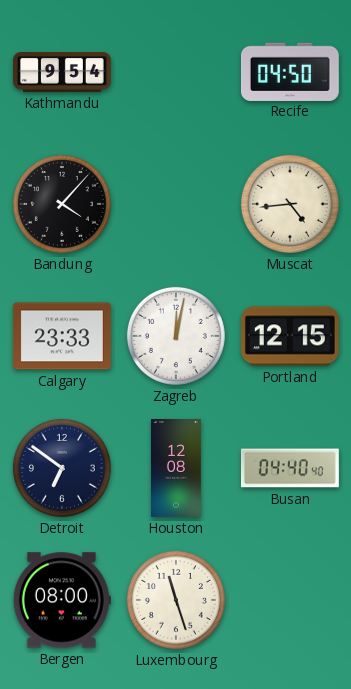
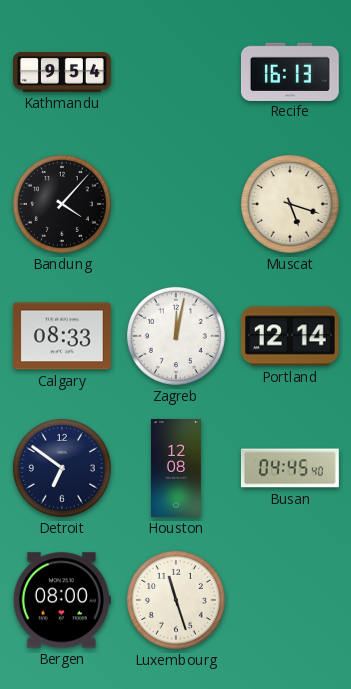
Recife: 04:50 -> 16:13 (290, 71)
Muscat: 4:44 -> 5:18 (290, 204)
Calgary: 23:33 -> 08:33 (62, 336)
Portland: 12:15 -> 12:14 (290, 336)
Busan: 04:40 -> 04:45 (290, 468)
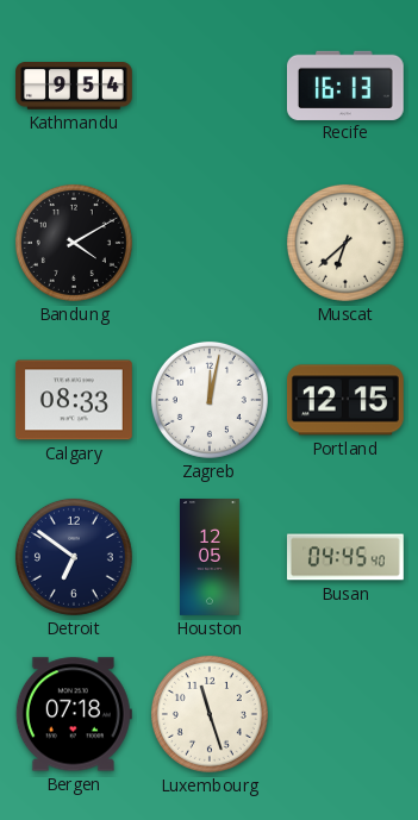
Bandung: 4:07 -> 4:10 (74, 243)
Muscat: 5:18 -> 6:38 (345, 243)
Portland: 12:14 -> 12:15 (345, 400)
Houston: 12:08 -> 12:05 (211, 558)
Bergen: 08:00 -> 07:18 (74, 714)
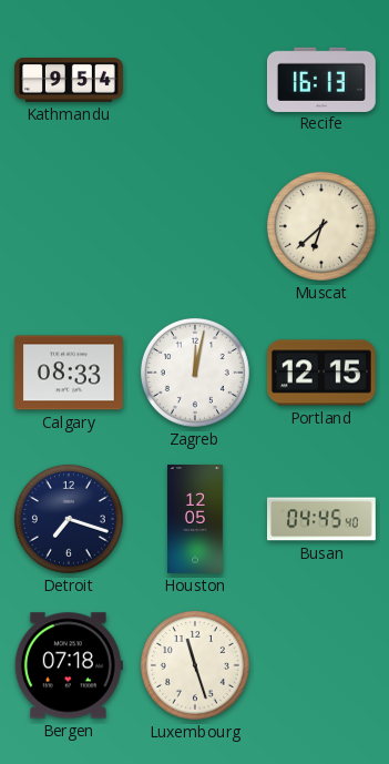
Bandung: 4:10 -> none (74, 243)
Detroit: 6:51 -> 7:18 (69, 519)
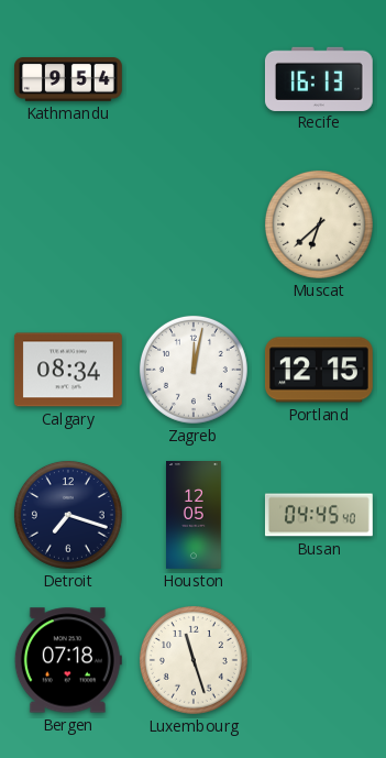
Calgary: 08:33 -> 08:34 (68, 370)
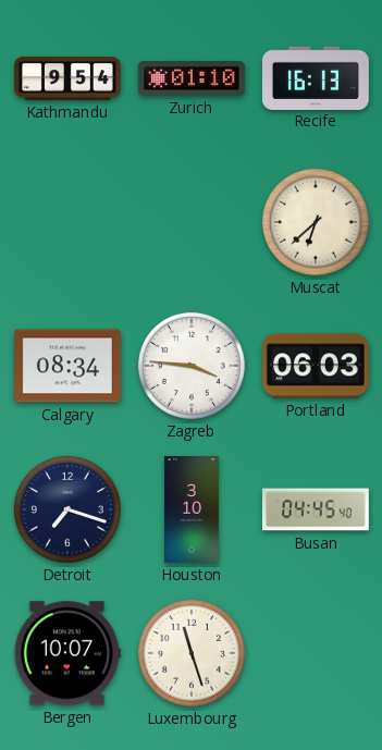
Zurich: none -> 01:10 (192, 78)
Zagreb: 12:02 -> 3:46 (192, 366)
Portland: 12:15 -> 06:03 (316, 366)
Houston: 12:05 -> 3:10 (193, 511)
Bergen: 07:18 -> 10:07 (67, 653)
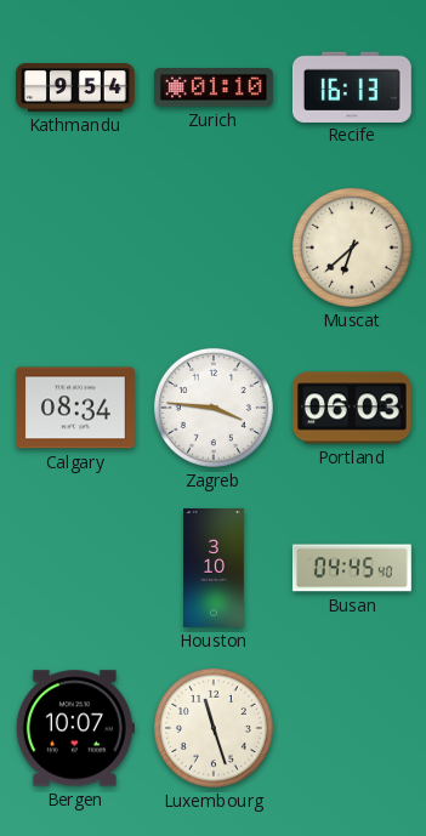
Detroit: 7:18 -> none (67, 509)
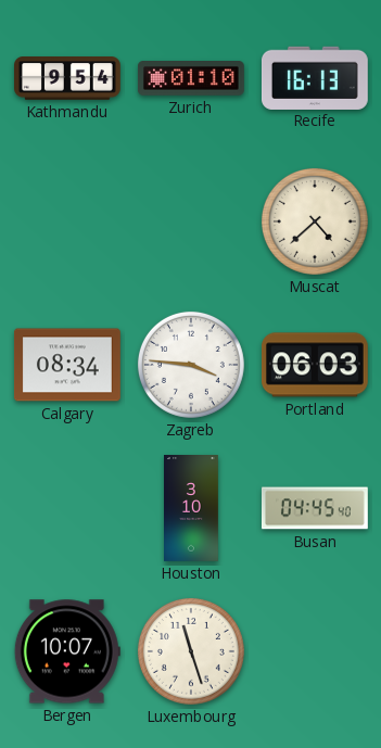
Muscat: 6:38 -> 4:38 (315, 221)
